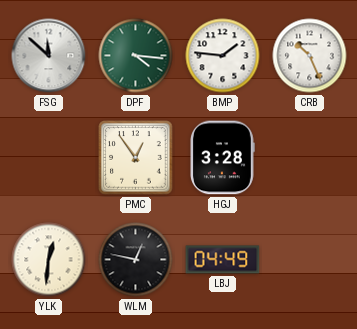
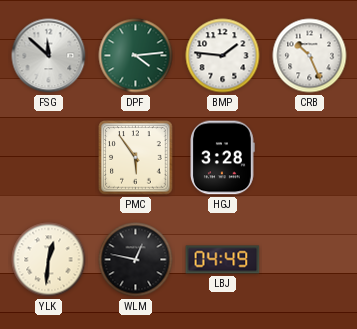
DPF: 4:16 -> 4:14 (136, 56)
PMC: 12:54 -> 5:54 (136, 158)
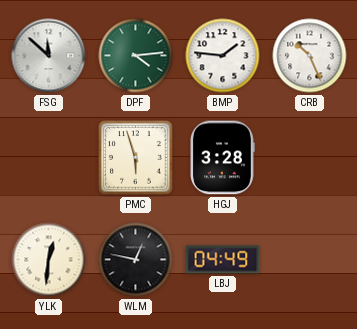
PMC: 5:54 -> 5:57 (136, 158)
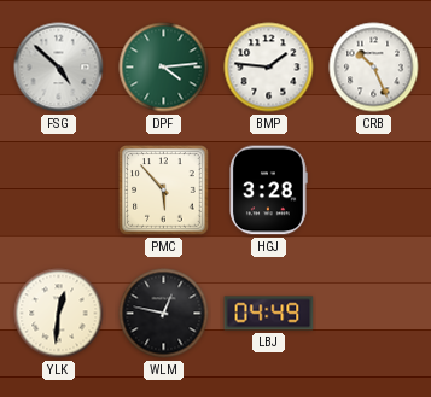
FSG: 11:52 -> 4:52 (59, 68)
PMC: 5:57 -> 5:53 (164, 191)
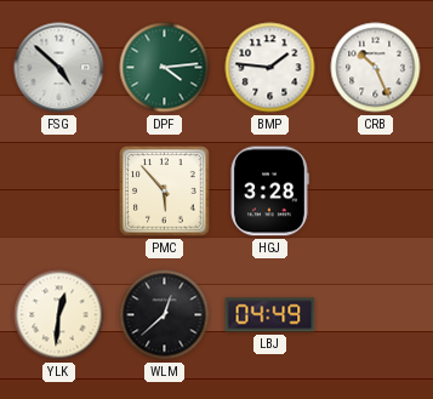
WLM: 12:47 -> 12:38 (165, 315)
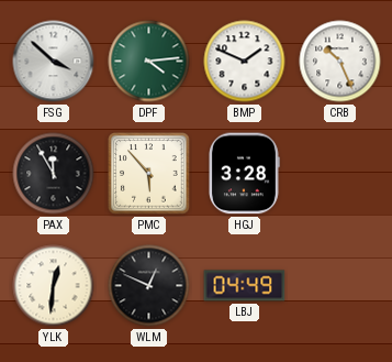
FSG: 4:52 -> 3:52 (54, 62)
BMP: 1:46 -> 1:49 (245, 62)
PAX: none -> 11:55 (54, 174)
WLM: 12:38 -> 12:49 (149, 286)
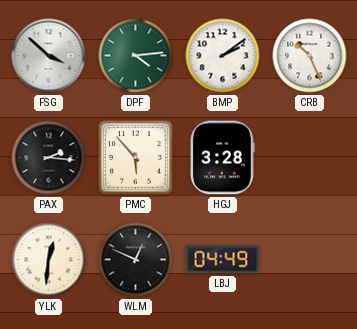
BMP: 1:49 -> 2:09 (223, 56)
PAX: 11:55 -> 2:16 (49, 158)
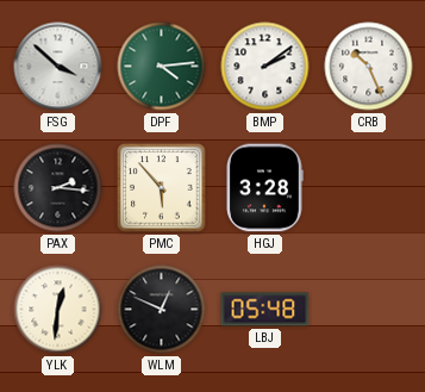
LBJ: 04:49 -> 05:48 (265, 310)
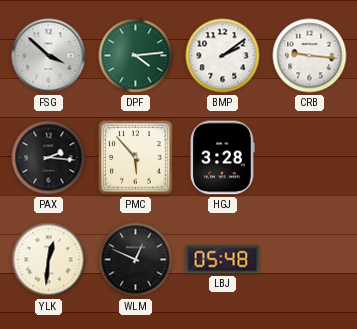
CRB: 10:26 -> 9:16 (310, 56)
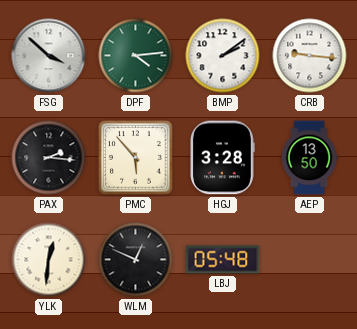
AEP: none -> 13:50 (309, 158)
